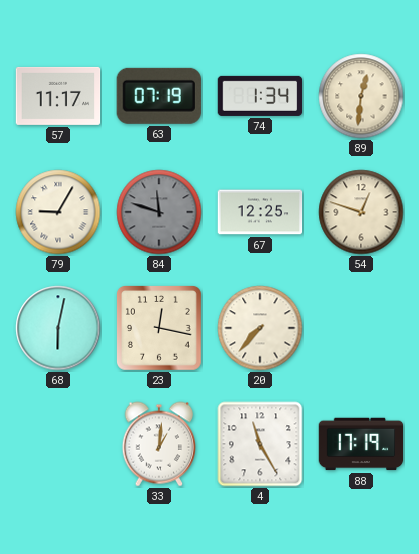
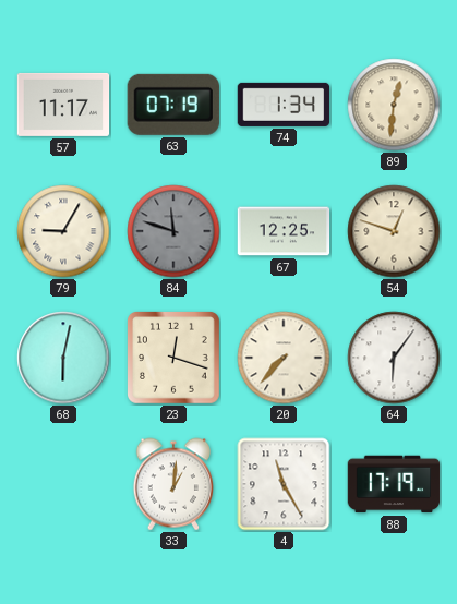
23: 12:17 -> 12:18 (175, 359)
64: none -> 6:06 (394, 358)
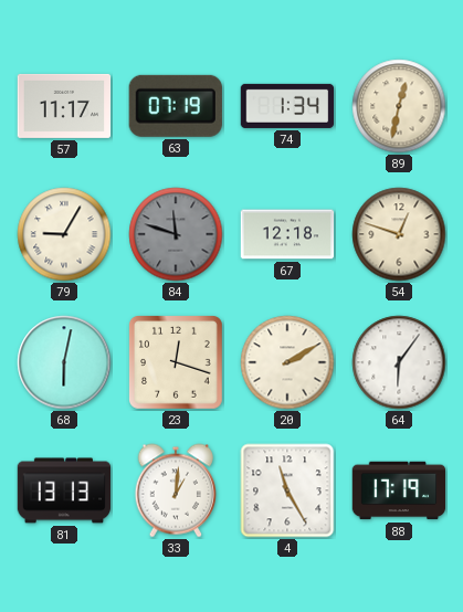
89: 12:31 -> 12:32 (399, 106)
67: 12:25 -> 12:18 (287, 234)
20: 7:37 -> 2:10 (287, 362)
81: none -> 13:13 (64, 490)
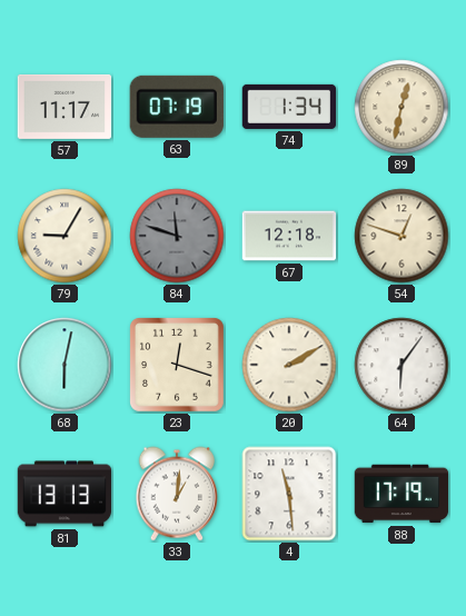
4: 11:25 -> 11:29 (289, 494)
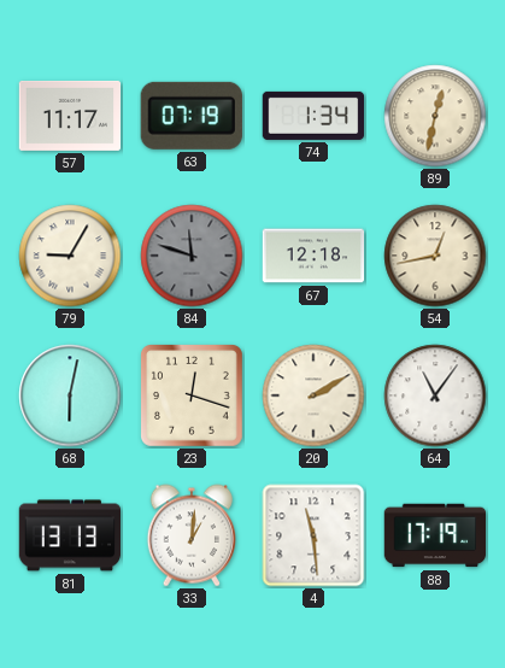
54: 12:48 -> 12:43 (435, 256)
64: 6:06 -> 11:06 (435, 395)
